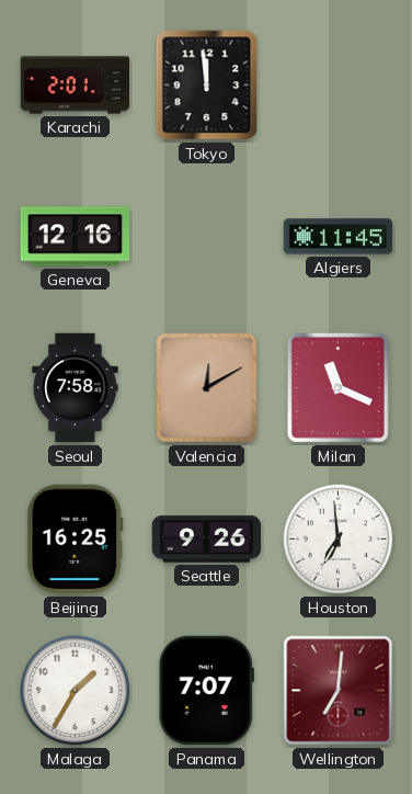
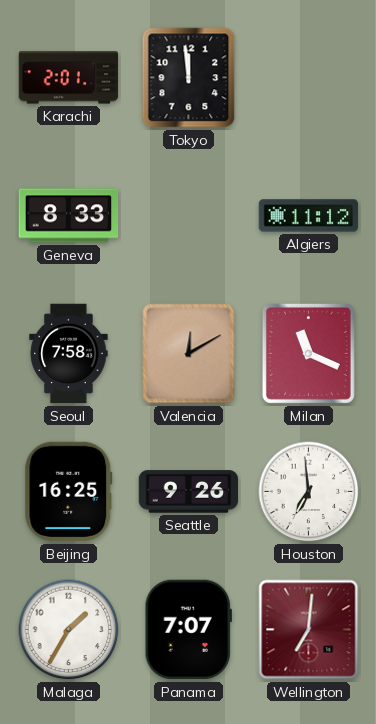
Geneva: 12:16 -> 8:33 (69, 216)
Algiers: 11:45 -> 11:12 (309, 216)
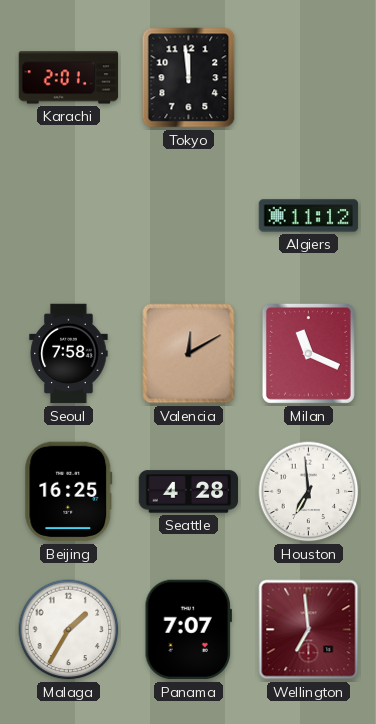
Geneva: 8:33 -> none (69, 216)
Seattle: 9:26 -> 4:28 (189, 492)
Wellington: 7:01 -> 6:59 (309, 630)
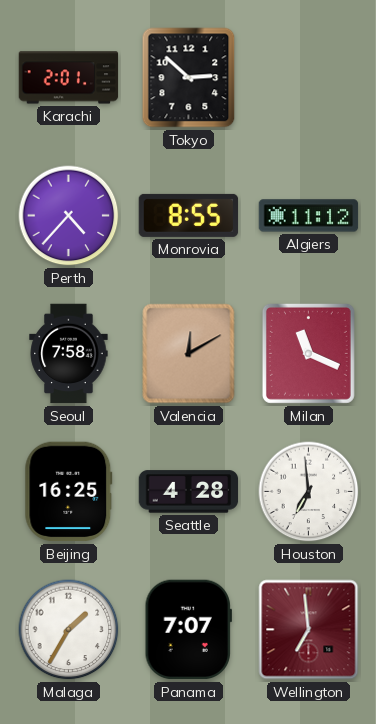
Tokyo: 11:59 -> 2:52 (189, 78)
Perth: none -> 4:37 (69, 216)
Monrovia: none -> 8:55 (189, 215)
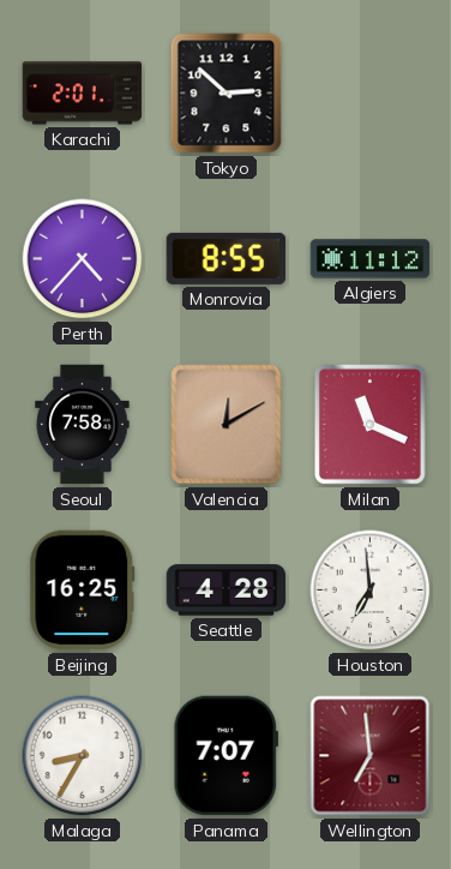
Malaga: 1:35 -> 8:35 (83, 756)
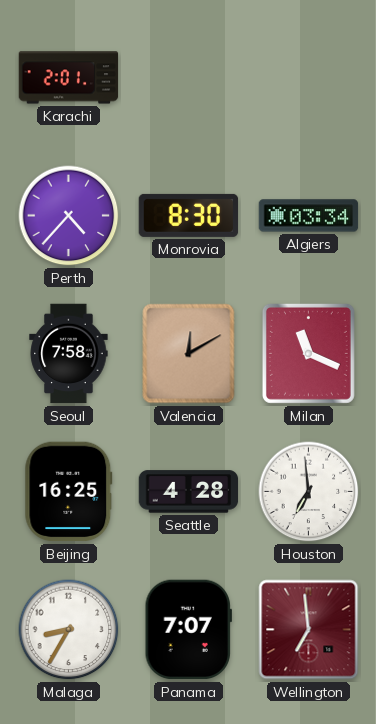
Tokyo: 2:52 -> none (227, 94)
Monrovia: 8:55 -> 8:30 (189, 215)
Algiers: 11:12 -> 03:34 (309, 216)
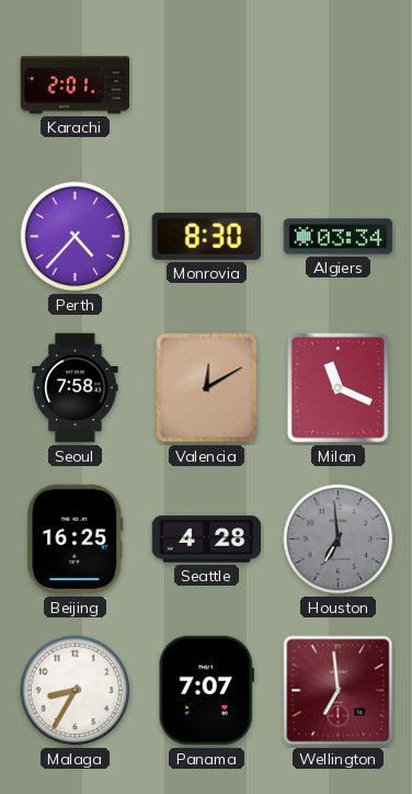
Houston dial: white -> grey (339, 540)
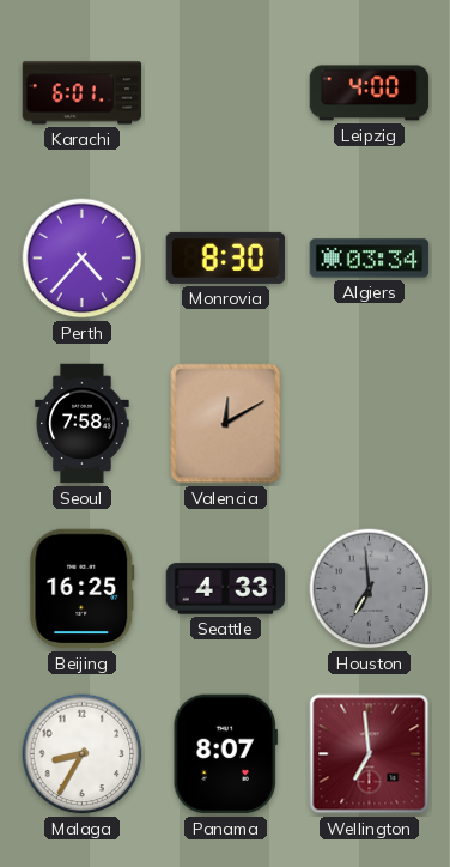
Karachi: 2:01 -> 6:01 (83, 93)
Leipzig: none -> 4:00 (370, 93)
Milan: 11:19 -> none (337, 387)
Seattle: 4:28 -> 4:33 (226, 589)
Panama: 7:07 -> 8:07 (225, 754)
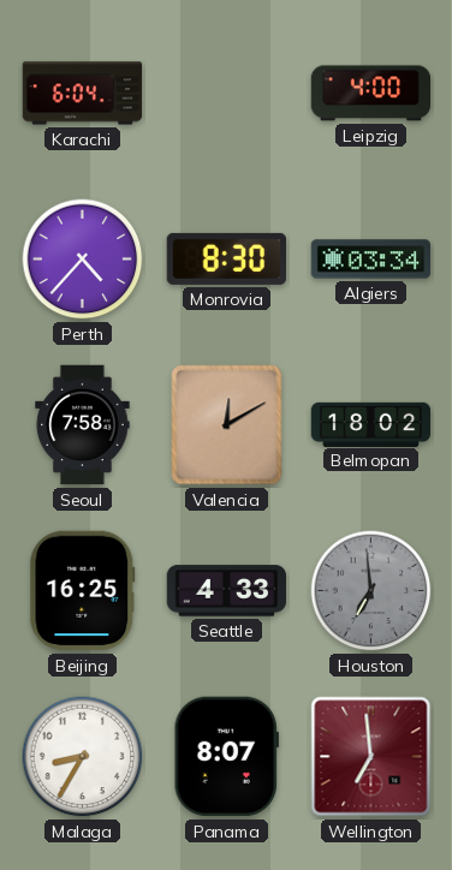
Karachi: 6:01 -> 6:04 (83, 94)
Belmopan: none -> 18:02 (371, 424)
